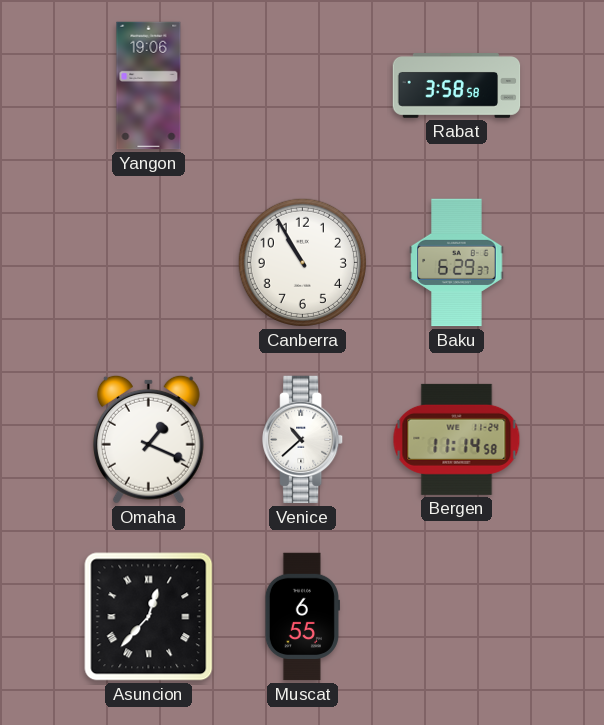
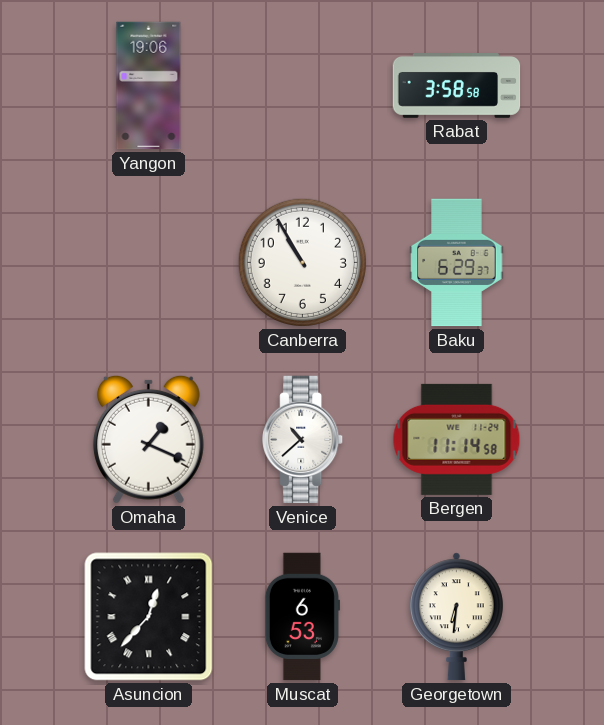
Muscat: 6:55 -> 6:53 (302, 617)
Georgetown: none -> 6:31 (456, 617)
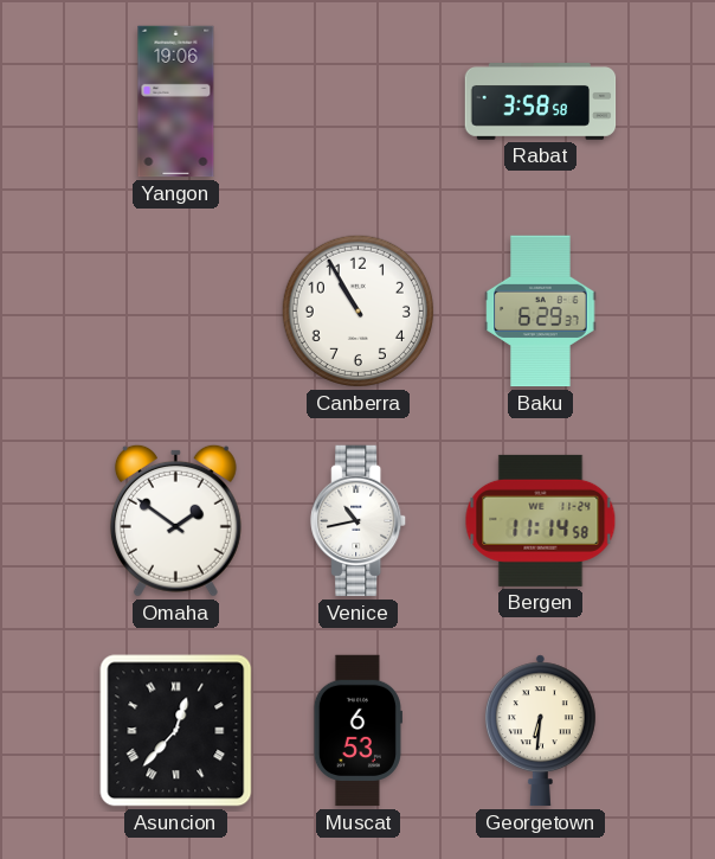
Omaha: 1:19 -> 1:51 (175, 520)
Venice: 10:38 -> 10:43 (359, 521)
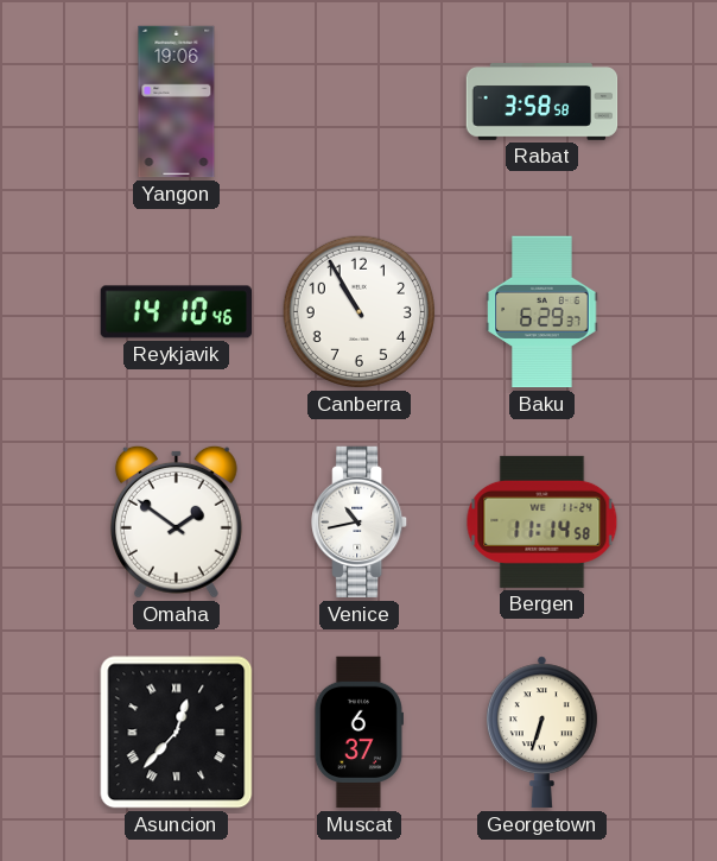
Reykjavik: none -> 14:10 (177, 312)
Muscat: 6:53 -> 6:37 (358, 733)
Georgetown: 6:31 -> 6:33 (541, 733)
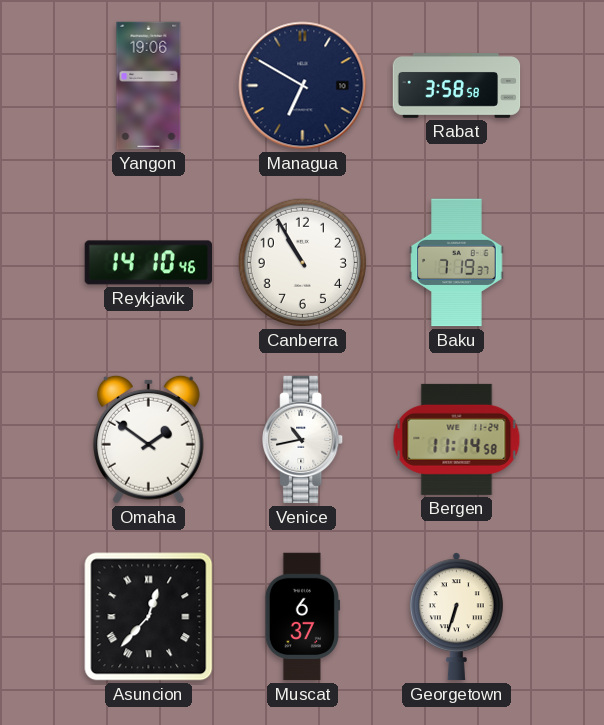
Managua: none -> 6:50 (303, 86)
Baku: 6:29 -> 7:19 (457, 263)
